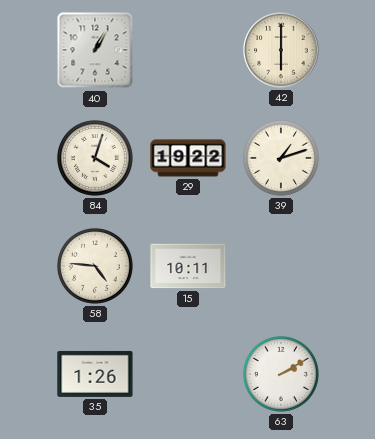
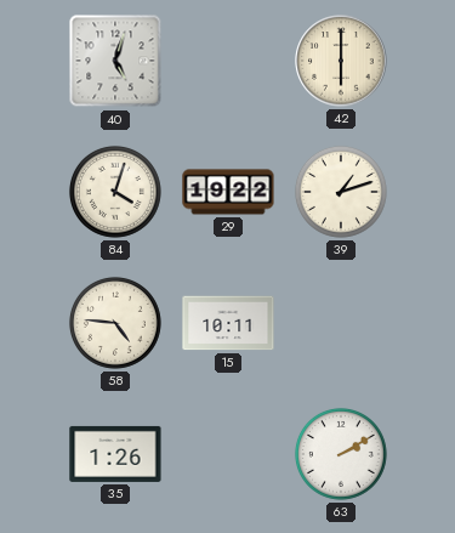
40: 1:05 -> 5:03 (115, 61)
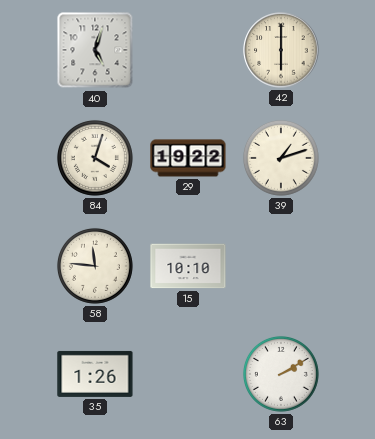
58: 4:46 -> 11:46 (95, 266)
15: 10:11 -> 10:10 (188, 266)
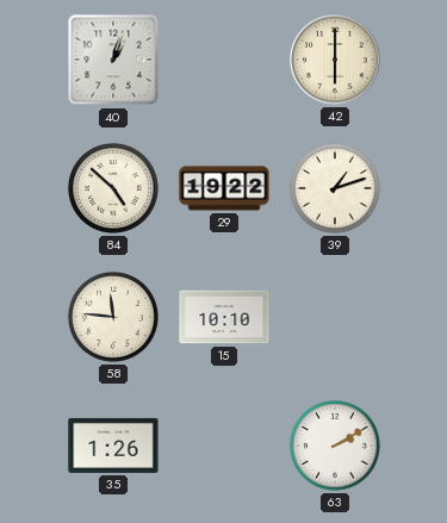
40: 5:03 -> 1:03 (113, 60)
84: 4:03 -> 4:52 (113, 188)
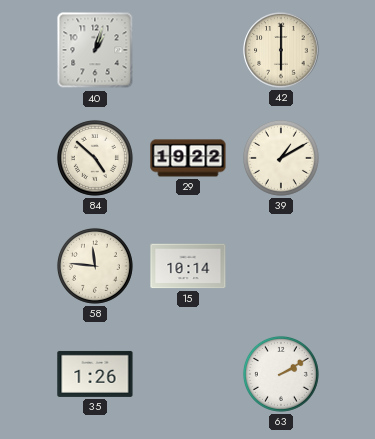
39: 1:12 -> 1:10 (281, 158)
15: 10:10 -> 10:14 (188, 266)
